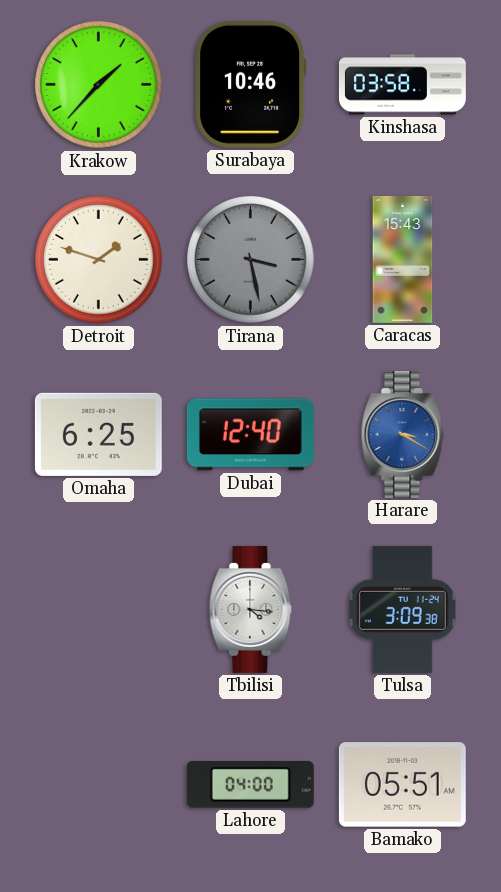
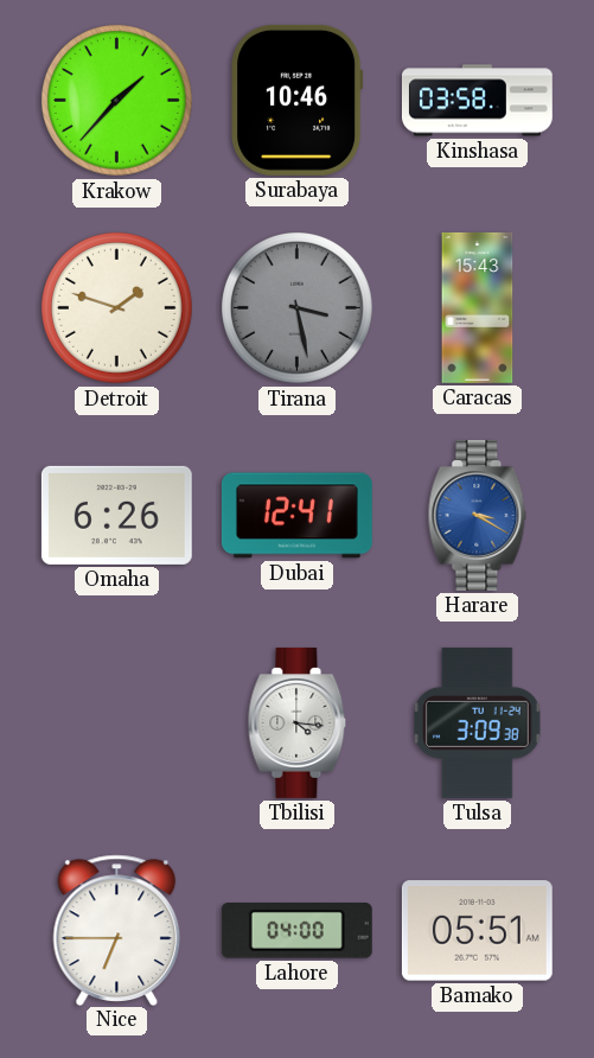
Omaha: 6:25 -> 6:26 (116, 515)
Dubai: 12:40 -> 12:41 (296, 516)
Nice: none -> 6:45 (117, 930)
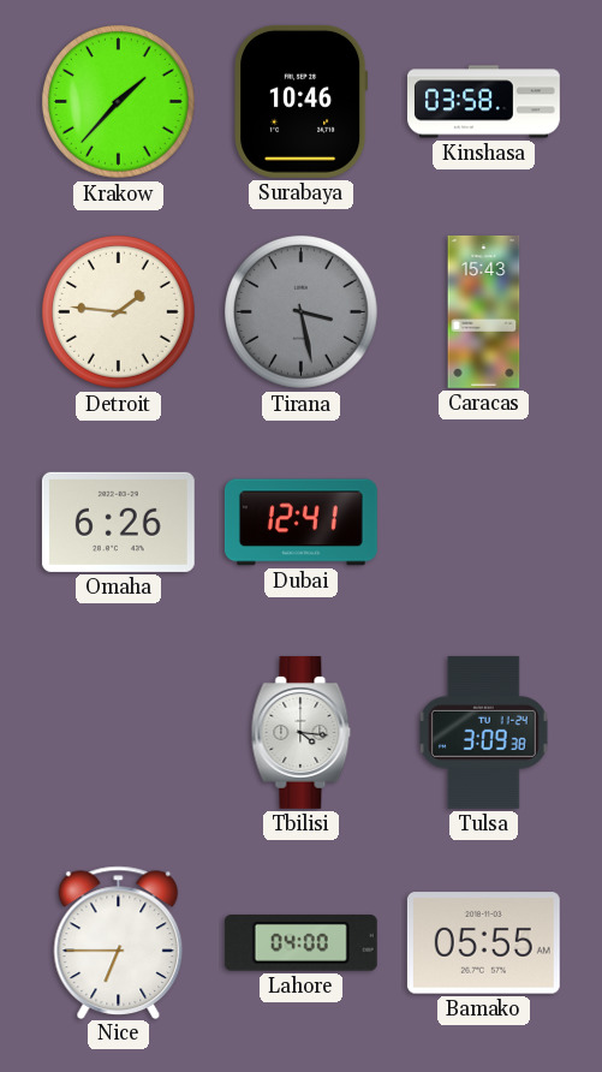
Detroit: 1:48 -> 1:46 (119, 312)
Harare: 3:20 -> none (478, 515)
Bamako: 05:51 -> 05:55 (483, 943)
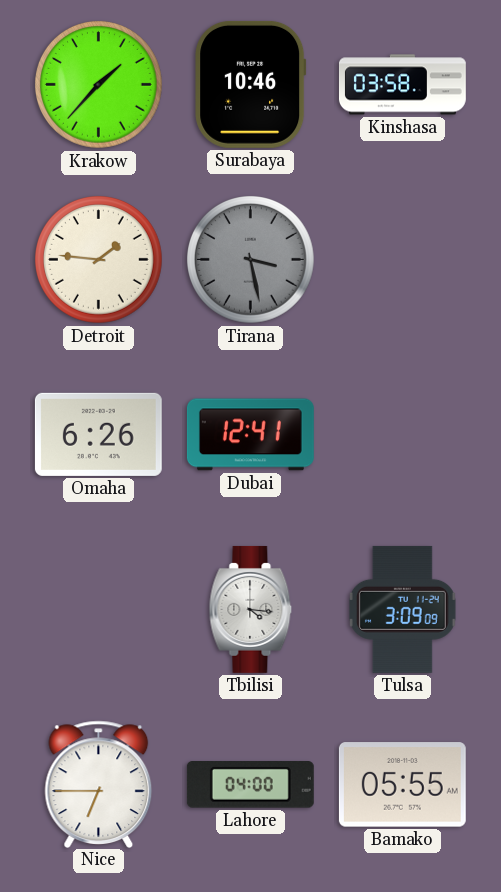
Caracas: 15:43 -> none (484, 311)
Tulsa: 3:09:38 -> 3:09:09 (402, 609)
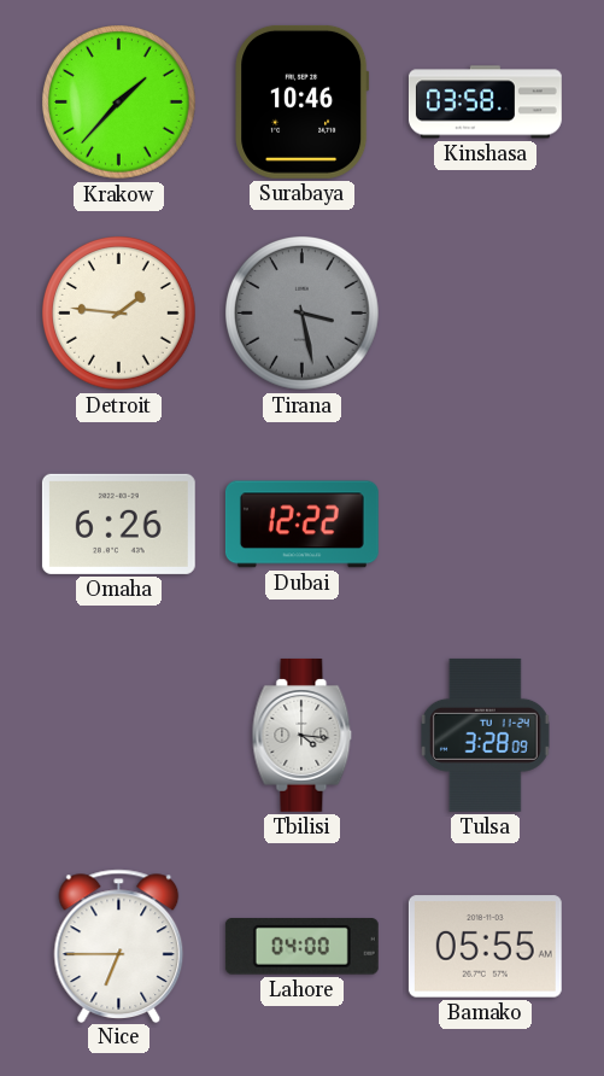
Dubai: 12:41 -> 12:22 (301, 525)
Tulsa: 3:09 -> 3:28 (485, 735)
